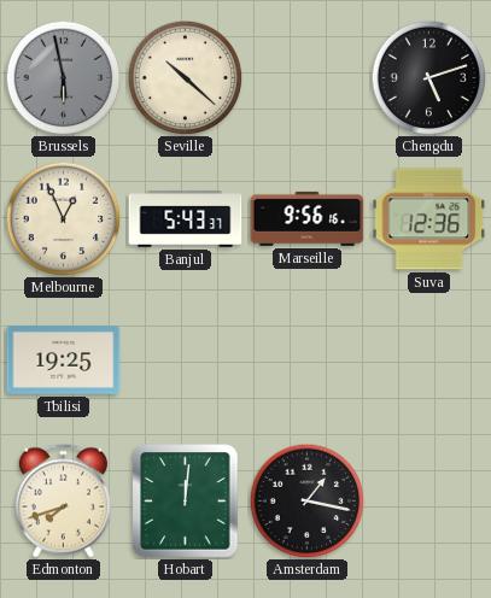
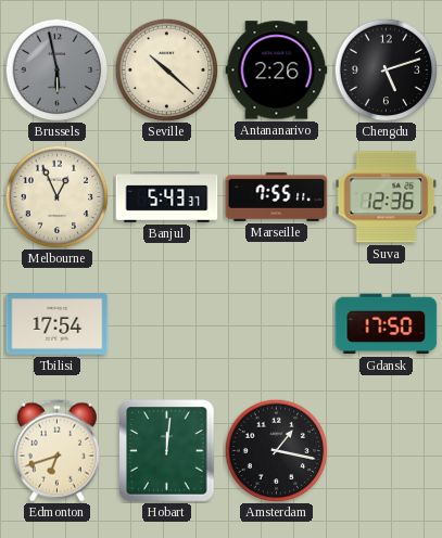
Antananarivo: none -> 2:26 (277, 71)
Marseille: 9:56 -> 7:55 (277, 196)
Tbilisi: 19:25 -> 17:54 (58, 324)
Gdansk: none -> 17:50 (387, 324)
Edmonton: 7:42 -> 6:42 (56, 451)
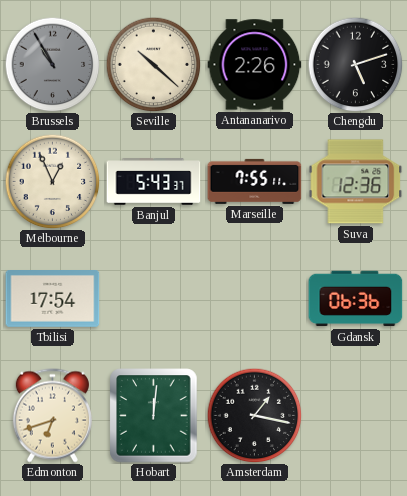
Brussels: 5:58 -> 10:55 (52, 64)
Gdansk: 17:50 -> 06:36 (356, 299)
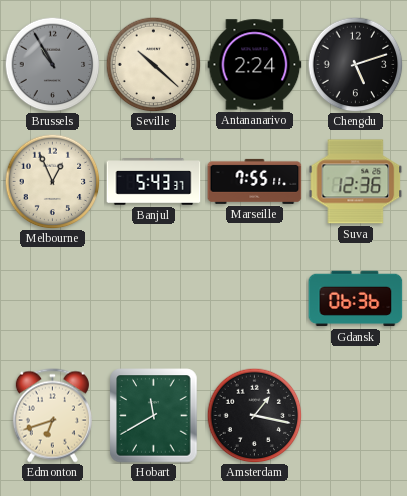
Antananarivo: 2:26 -> 2:24 (255, 65)
Tbilisi: 17:54 -> none (53, 299)
Hobart: 12:01 -> 11:40 (154, 416)
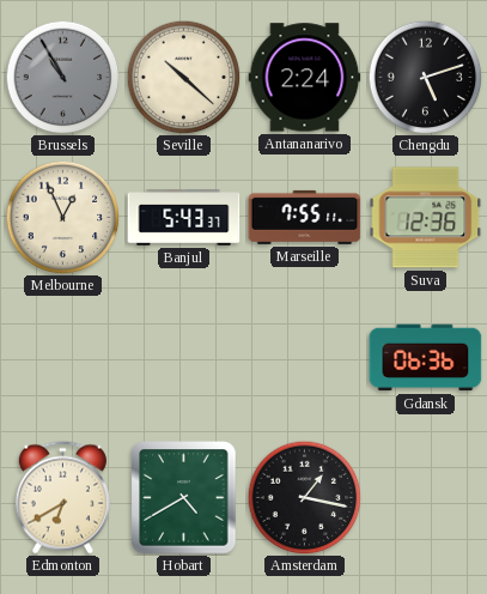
Edmonton: 6:42 -> 6:40 (62, 498)
Hobart: 11:40 -> 4:40 (184, 498)
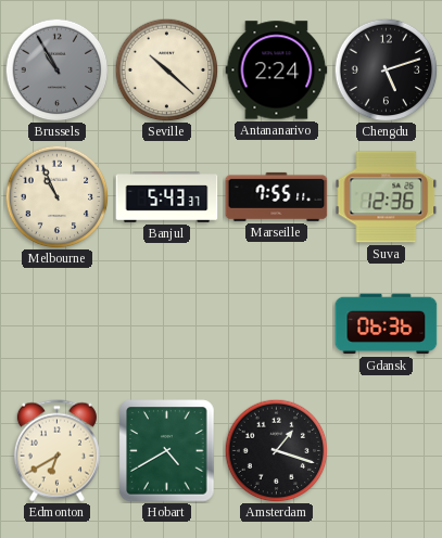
Melbourne: 12:56 -> 10:56 (56, 196)
Amsterdam: 1:17 -> 1:18 (276, 450)
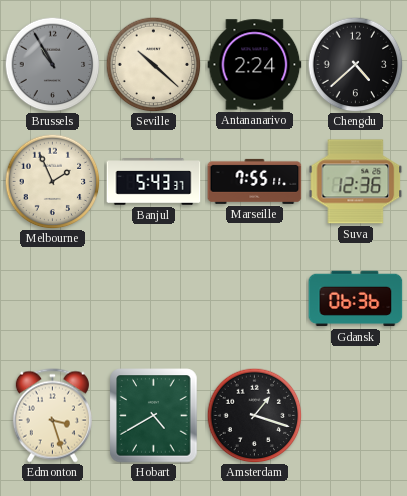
Chengdu: 5:12 -> 4:38 (355, 64)
Melbourne: 10:56 -> 1:56 (52, 181)
Edmonton: 6:40 -> 3:27 (52, 416)
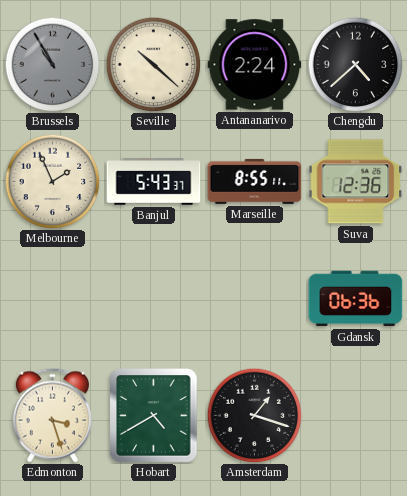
Marseille: 7:55 -> 8:55 (255, 181)
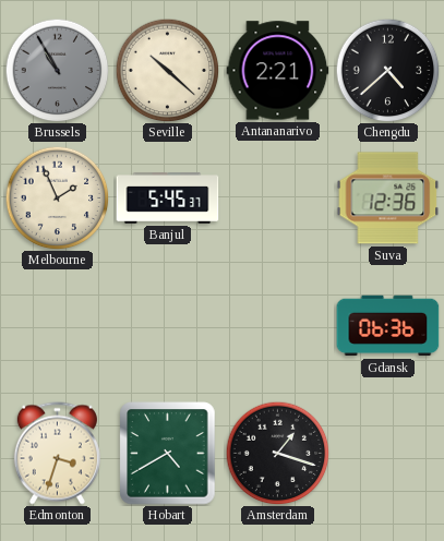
Antananarivo: 2:24 -> 2:21 (278, 71)
Banjul: 5:43 -> 5:45 (168, 199)
Marseille: 8:55 -> none (255, 181)
Edmonton: 3:27 -> 3:33 (57, 454)
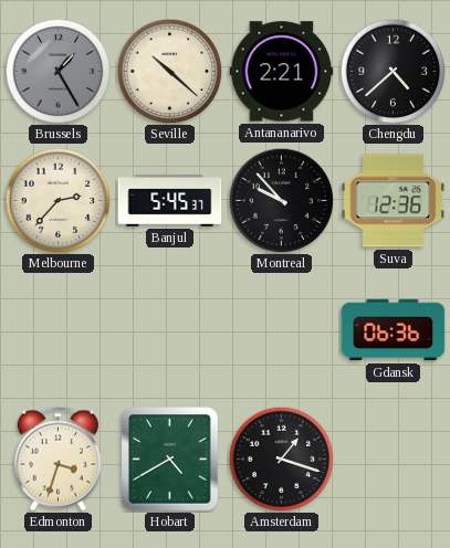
Brussels: 10:55 -> 1:25 (57, 71)
Melbourne: 1:56 -> 2:37 (57, 200)
Montreal: none -> 9:53 (281, 200)
